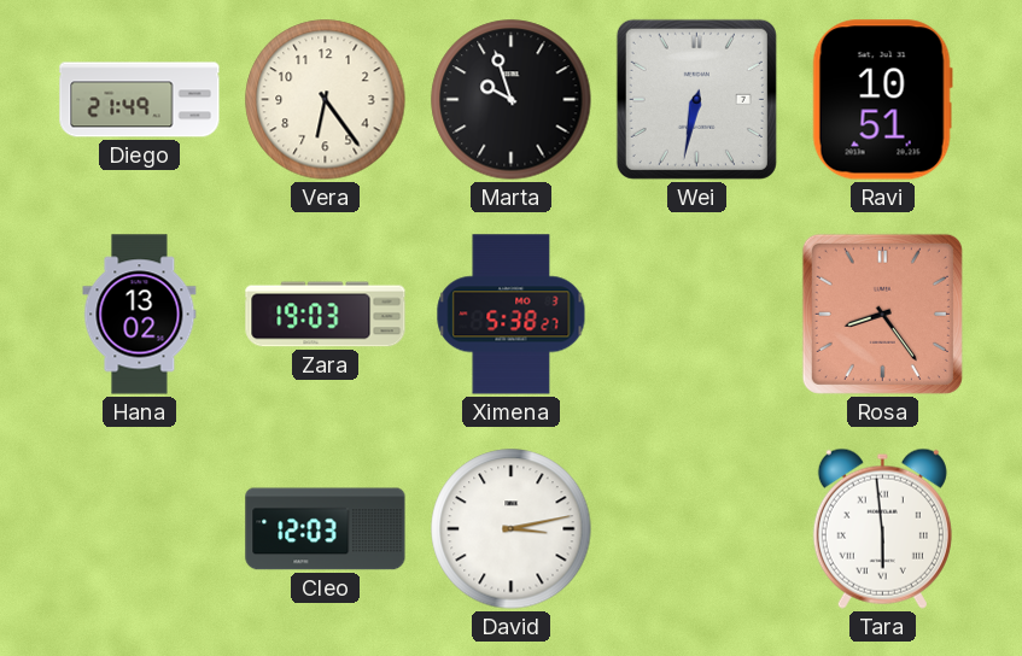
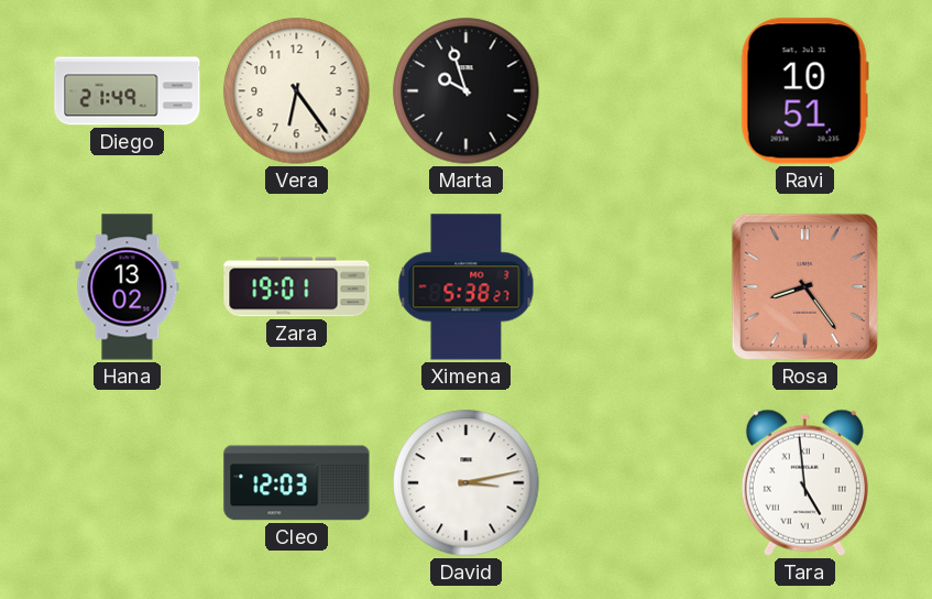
Wei: 6:32 -> none (696, 99)
Zara: 19:03 -> 19:01 (297, 287)
Tara: 5:59 -> 4:59 (804, 482)
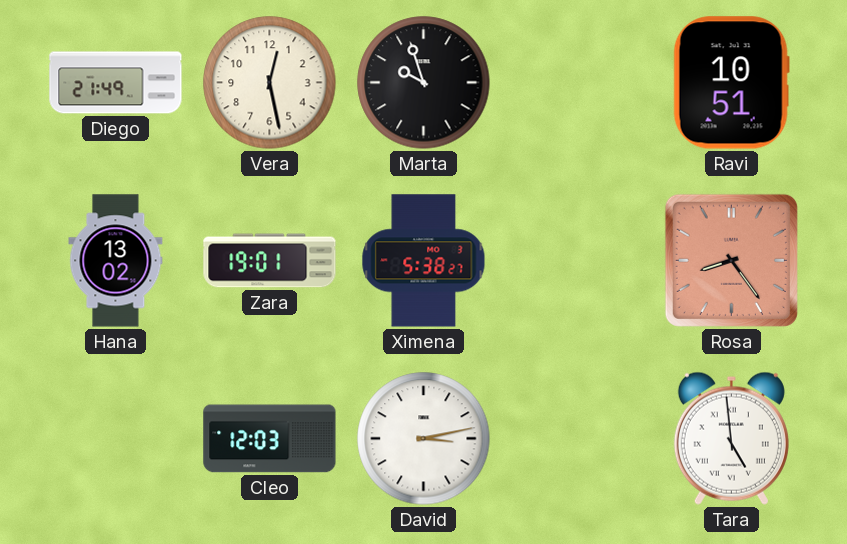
Vera: 6:24 -> 12:28 (270, 83)
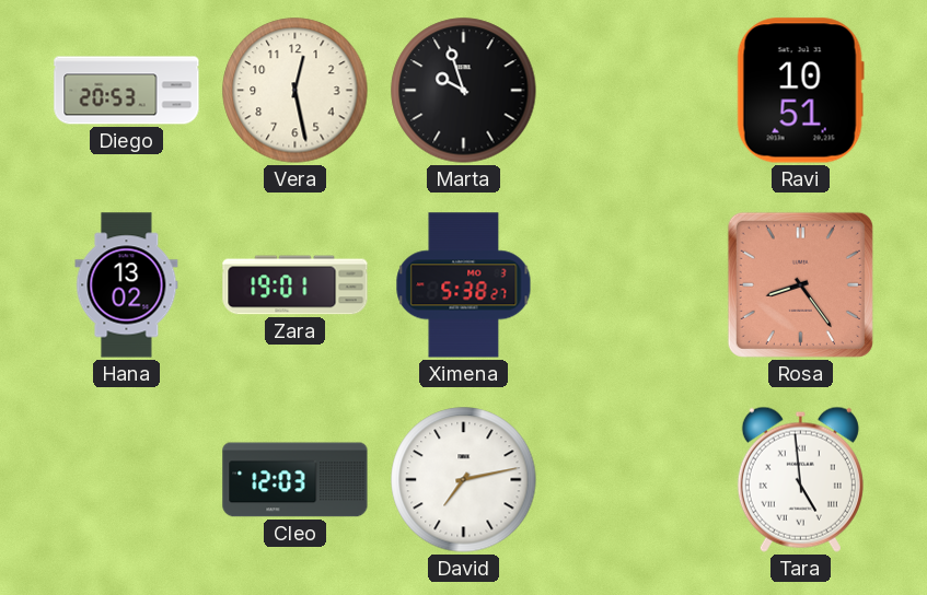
Diego: 21:49 -> 20:53 (127, 91)
David: 3:13 -> 7:13 (464, 480)
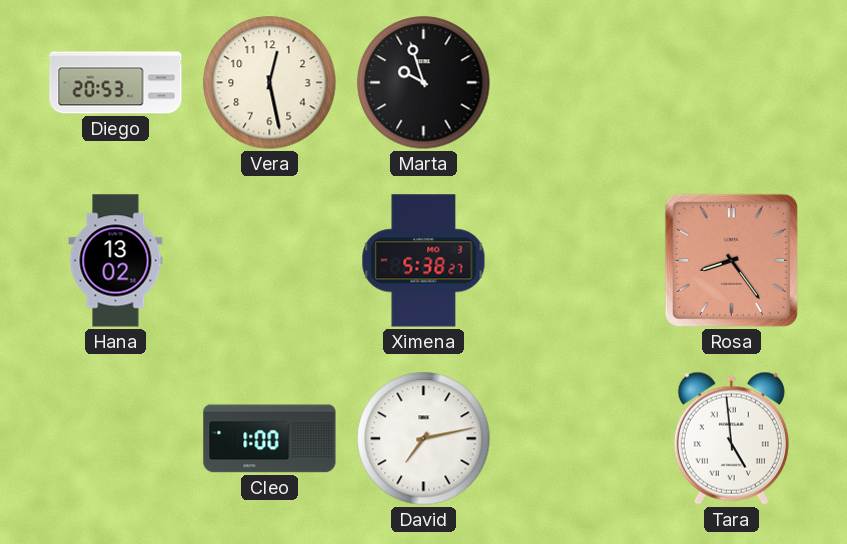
Ravi: 10:51 -> none (800, 91)
Zara: 19:01 -> none (296, 285)
Cleo: 12:03 -> 1:00 (270, 439)
